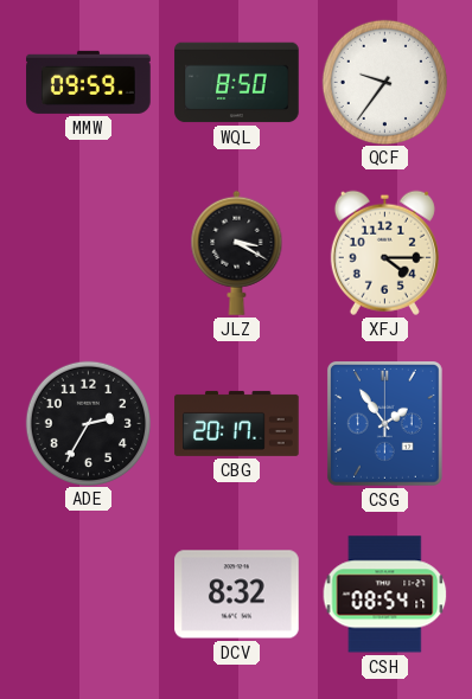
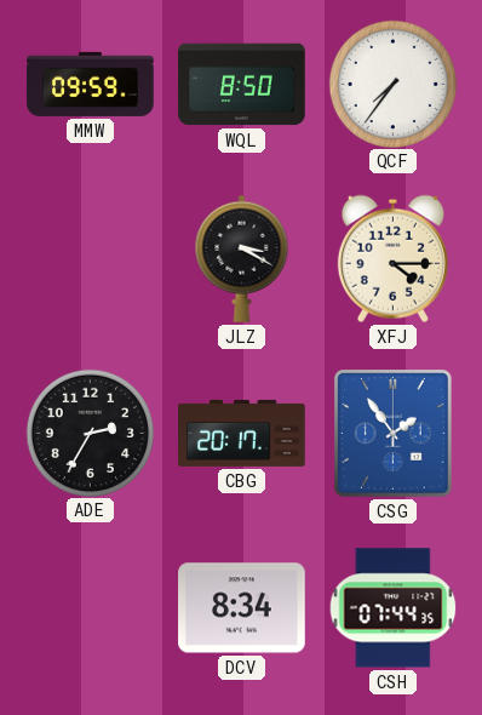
QCF: 9:36 -> 7:36 (392, 84)
DCV: 8:32 -> 8:34 (242, 608)
CSH: 08:54 -> 07:44 (394, 608)
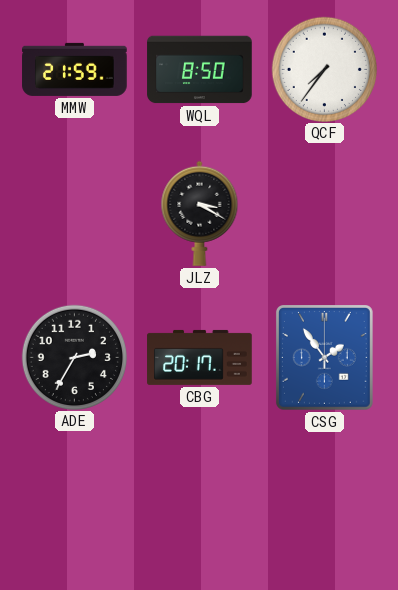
MMW: 09:59 -> 21:59 (75, 69)
XFJ: 4:15 -> none (392, 258)
DCV: 8:34 -> none (242, 608)
CSH: 07:44 -> none (394, 608)
